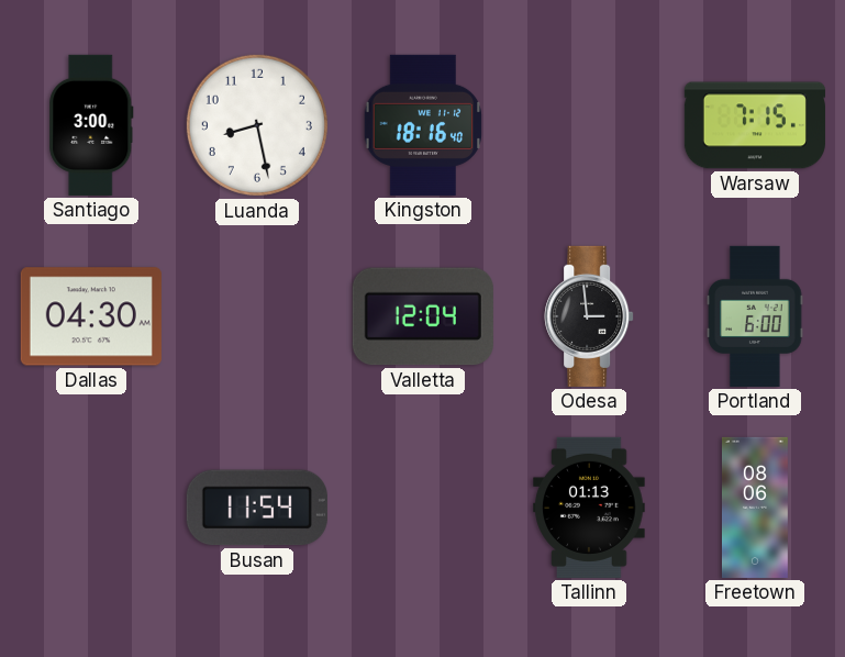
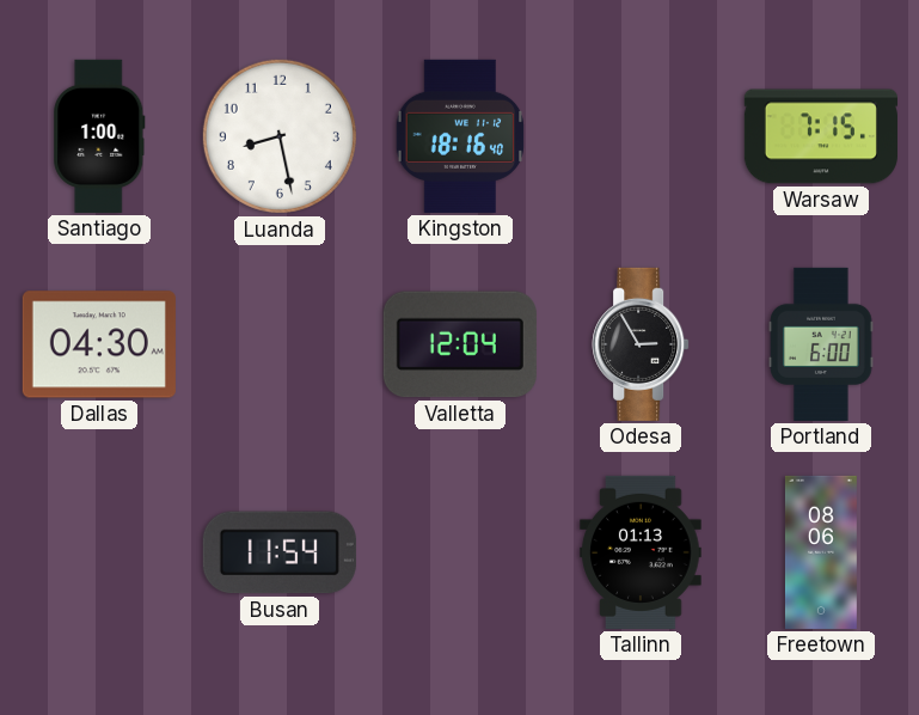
Santiago: 3:00 -> 1:00 (99, 136)
Odesa: 2:59 -> 2:55 (641, 344)
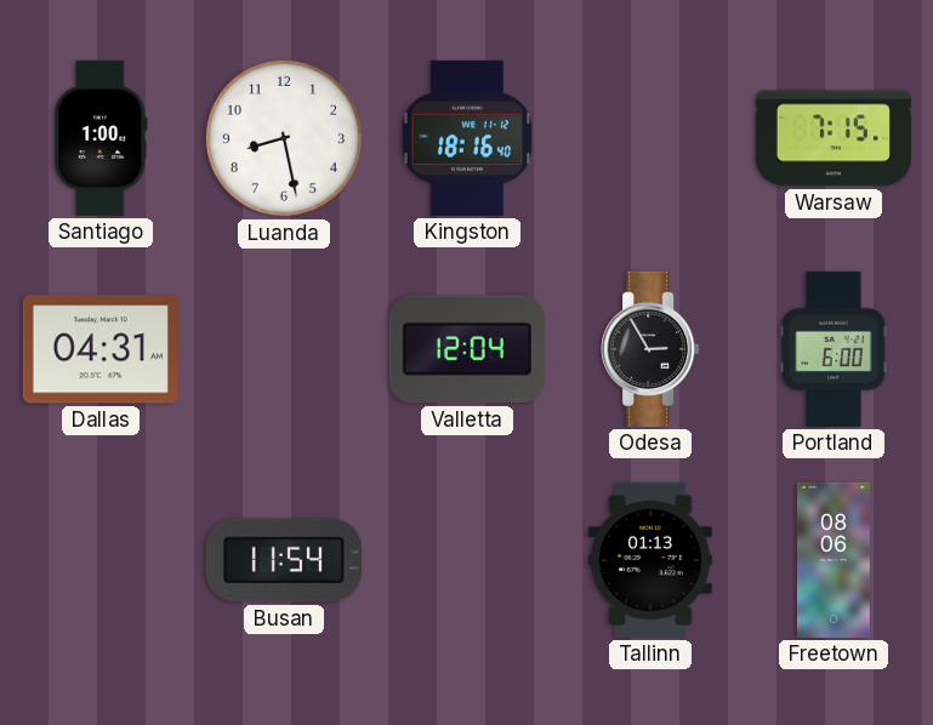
Dallas: 04:30 -> 04:31 (101, 349)
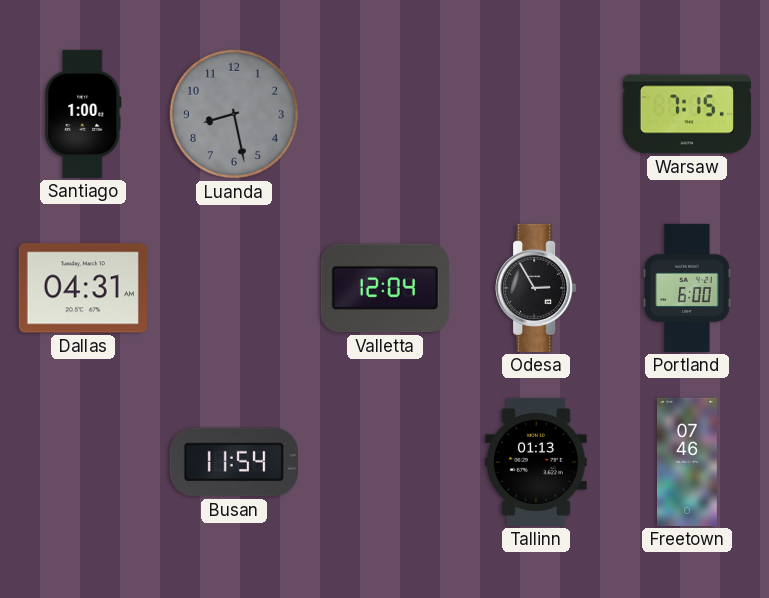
Luanda dial: white -> grey (234, 114)
Kingston: 18:16 -> none (467, 138)
Freetown: 08:06 -> 07:46 (687, 462)
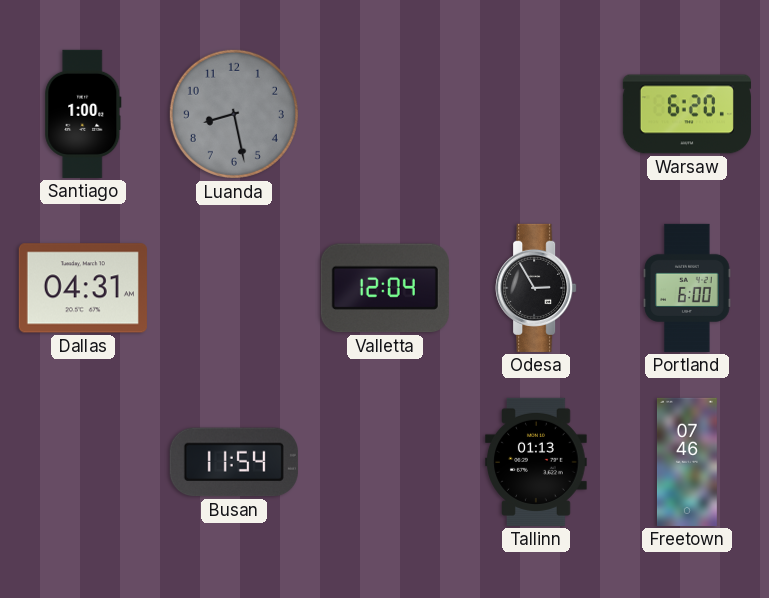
Warsaw: 7:15 -> 6:20 (687, 114)
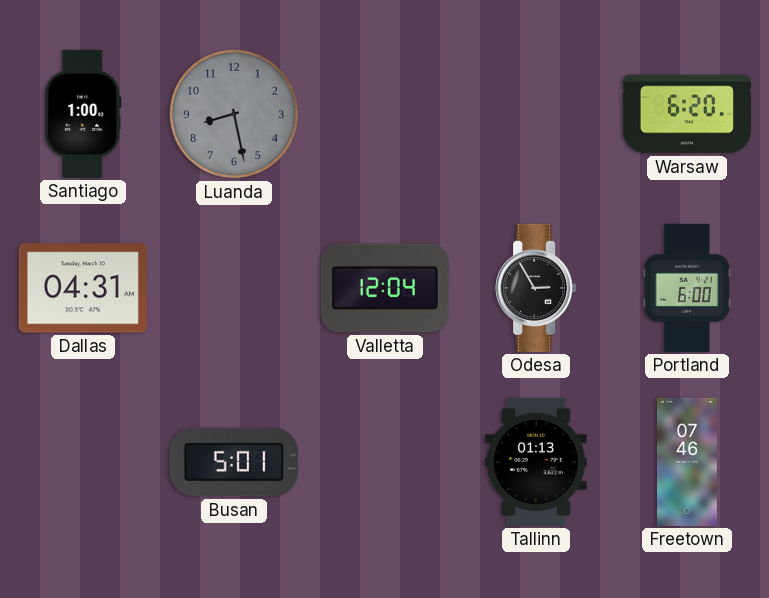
Busan: 11:54 -> 5:01 (234, 462)
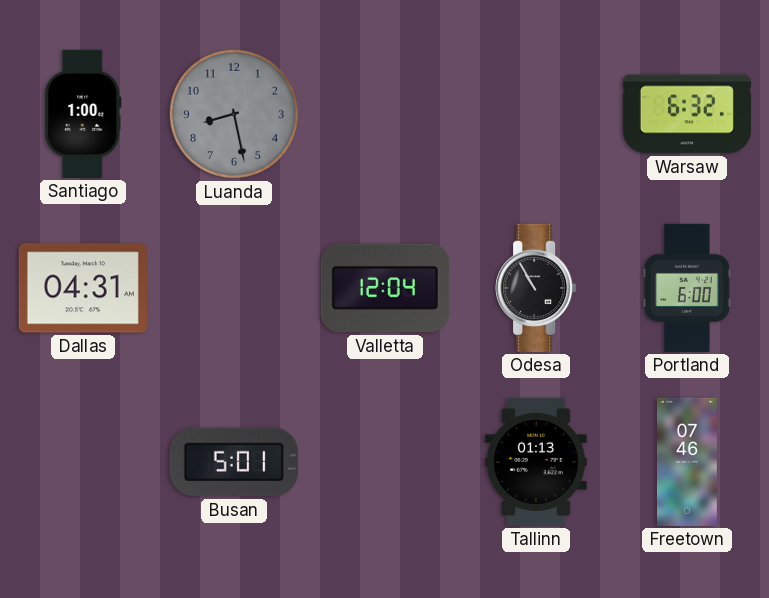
Warsaw: 6:20 -> 6:32 (687, 114)
Odesa: 2:55 -> 10:55 (536, 288)
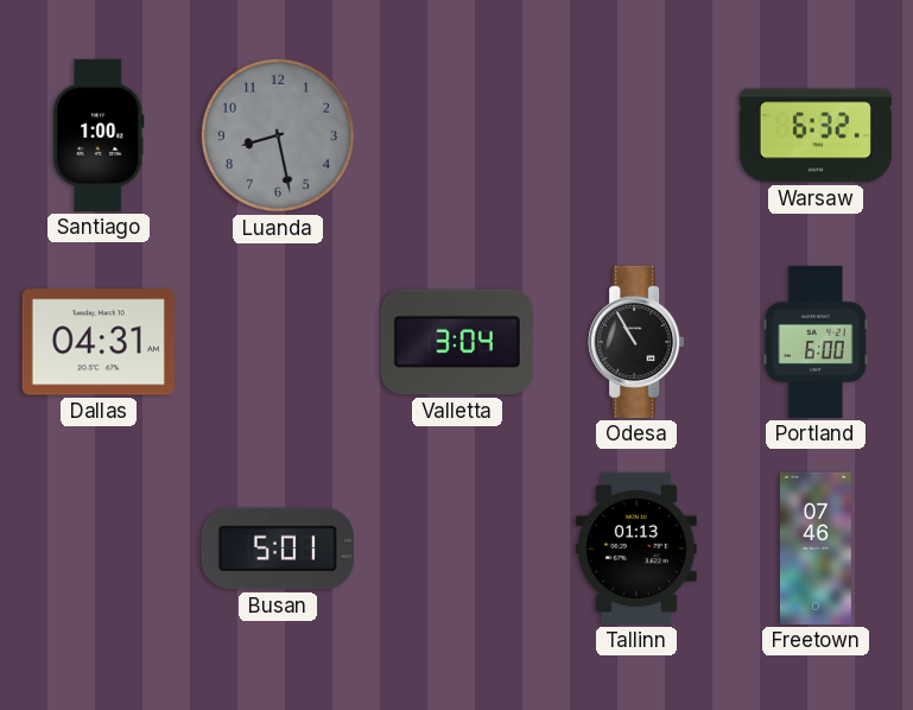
Valletta: 12:04 -> 3:04 (457, 342)
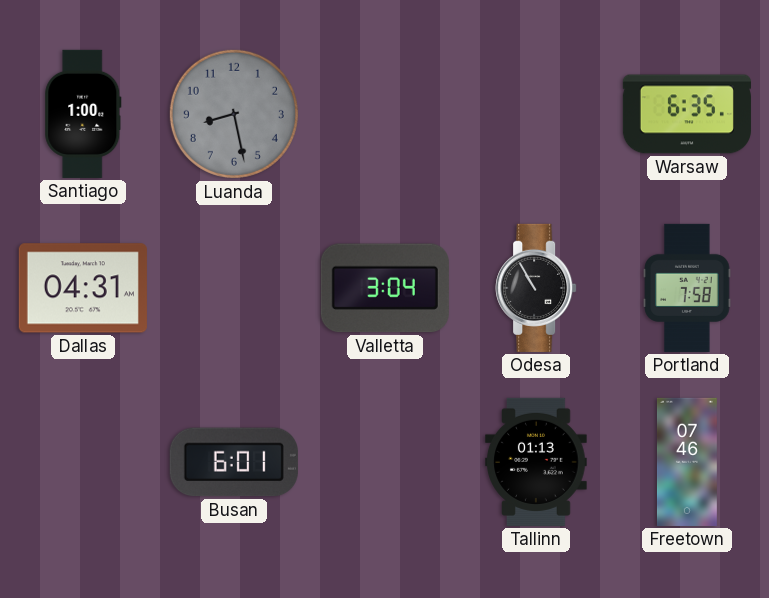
Warsaw: 6:32 -> 6:35 (687, 114)
Portland: 6:00 -> 7:58 (687, 288)
Busan: 5:01 -> 6:01 (234, 462)
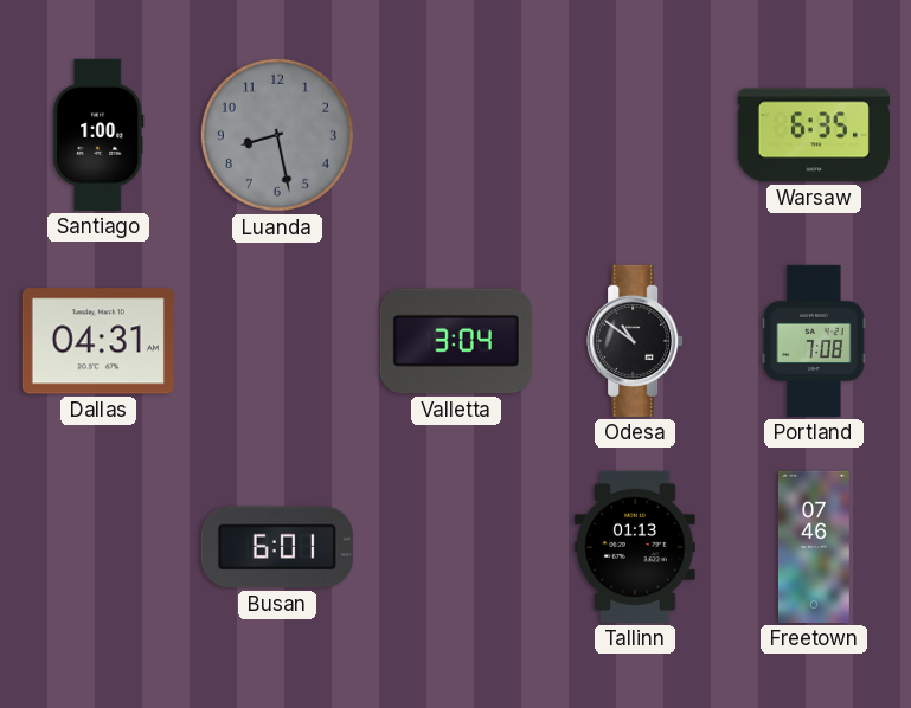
Odesa: 10:55 -> 10:51 (635, 341)
Portland: 7:58 -> 7:08 (814, 341)
